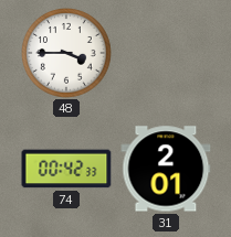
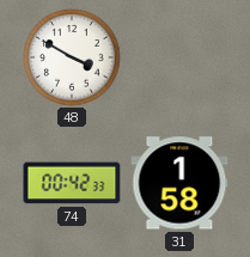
48: 3:45 -> 3:50 (72, 57)
31: 2:01 -> 1:58 (179, 183)
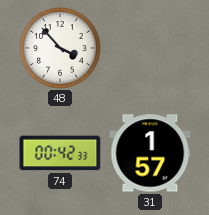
48: 3:50 -> 3:53 (60, 48)
31: 1:58 -> 1:57 (150, 153)
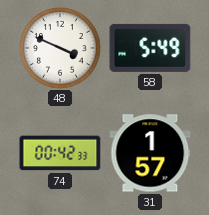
48: 3:53 -> 3:49 (60, 48)
58: none -> 5:49 (150, 48)
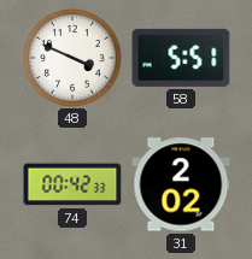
58: 5:49 -> 5:51 (181, 58)
31: 1:57 -> 2:02 (181, 184)
